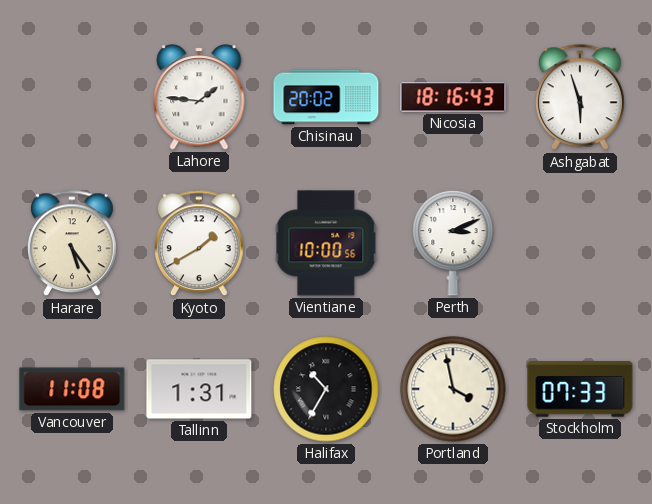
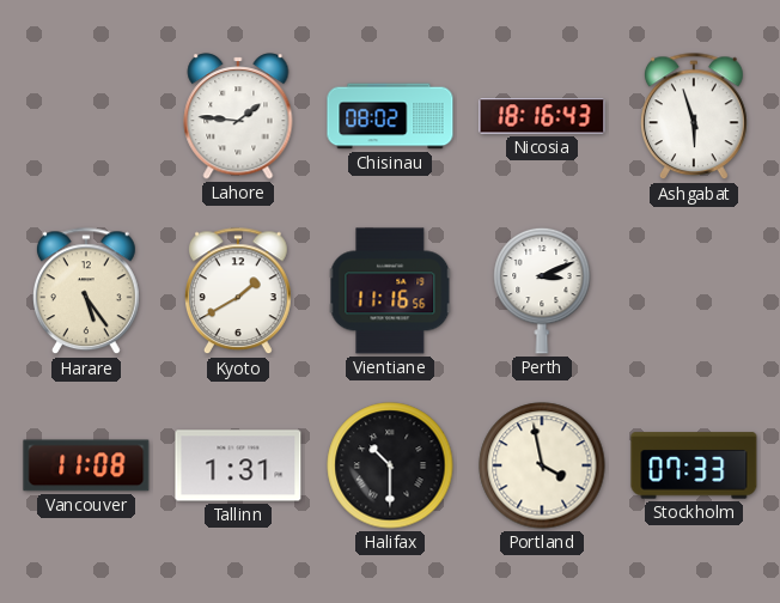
Chisinau: 20:02 -> 08:02 (390, 116)
Vientiane: 10:00 -> 11:16 (390, 291)
Halifax: 10:35 -> 10:30 (390, 465)
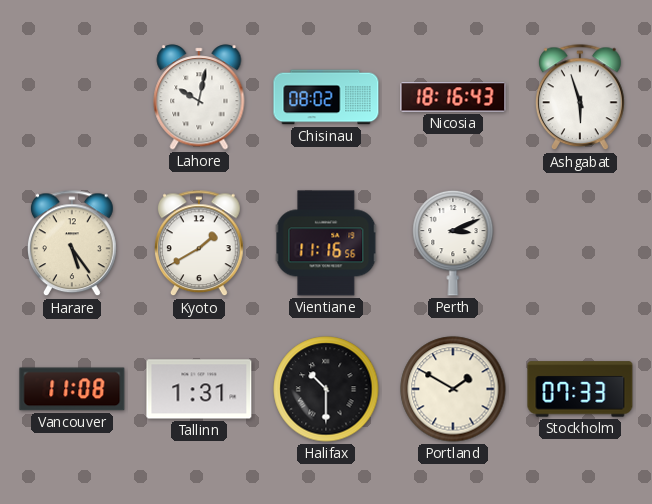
Lahore: 1:46 -> 10:02 (199, 97)
Portland: 3:58 -> 1:50 (453, 389)
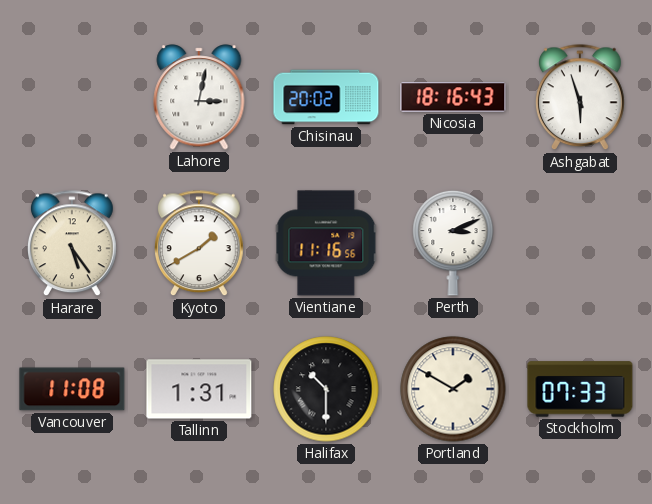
Lahore: 10:02 -> 3:02 (199, 97)
Chisinau: 08:02 -> 20:02 (326, 97)
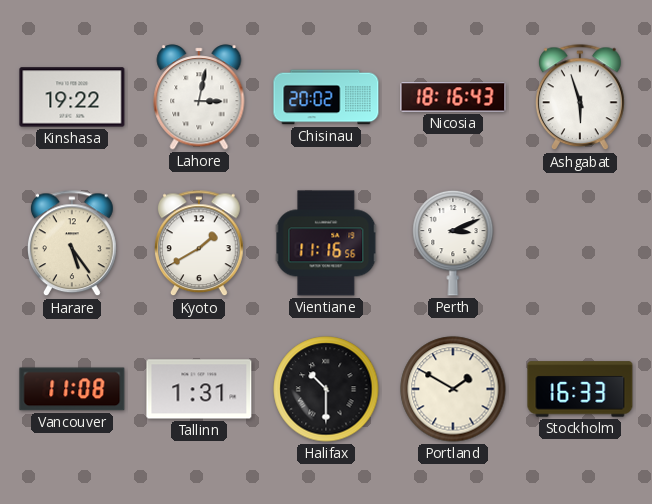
Kinshasa: none -> 19:22 (72, 97)
Stockholm: 07:33 -> 16:33 (580, 389)
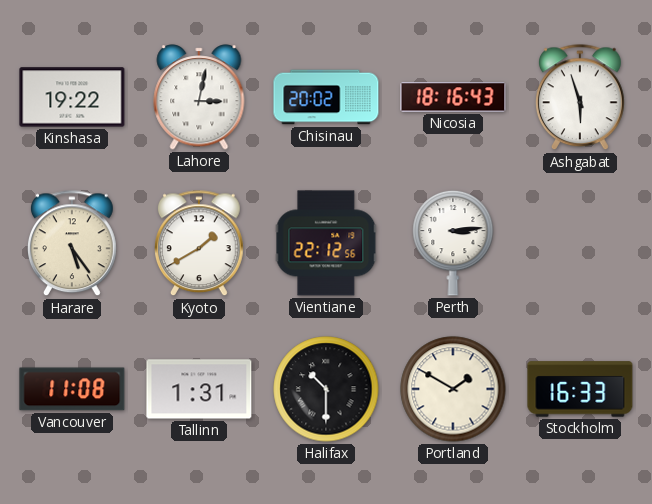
Vientiane: 11:16 -> 22:12 (326, 243)
Perth: 3:11 -> 3:14 (453, 243)
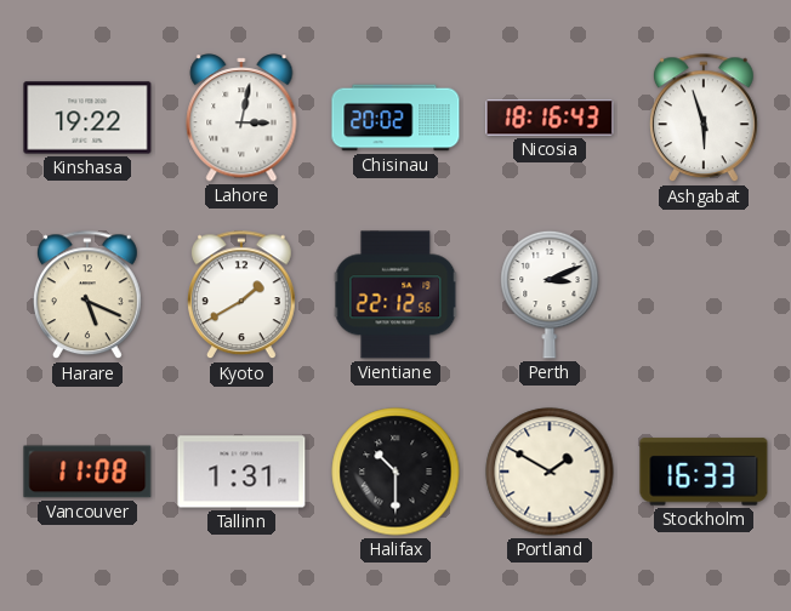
Harare: 5:24 -> 5:19 (87, 296)
Perth: 3:14 -> 3:11 (550, 295)
